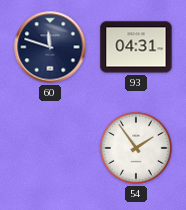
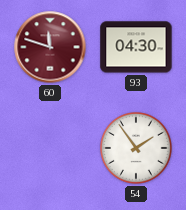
60 dial: navy -> burgundy (50, 47)
93: 04:31 -> 04:30 (136, 47)
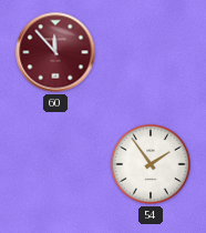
60: 11:48 -> 11:53 (55, 52)
93: 04:30 -> none (136, 47)
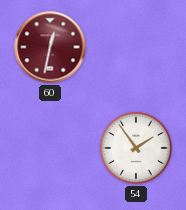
60: 11:53 -> 12:32 (50, 47)
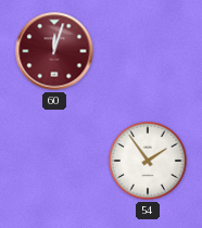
60: 12:32 -> 12:03 (54, 51)
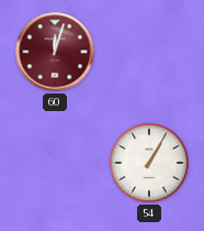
54: 1:54 -> 1:05 (150, 164)
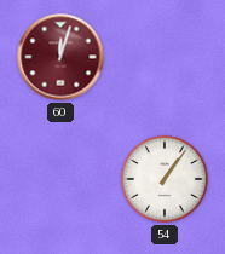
54: 1:05 -> 1:06 (166, 180)
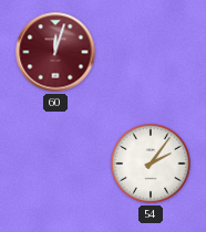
54: 1:06 -> 2:06 (152, 165)
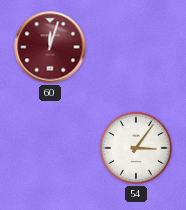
54: 2:06 -> 3:06 (137, 149)
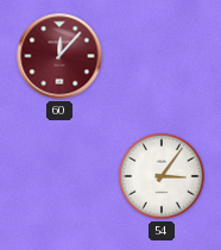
60: 12:03 -> 12:07 (59, 56)
